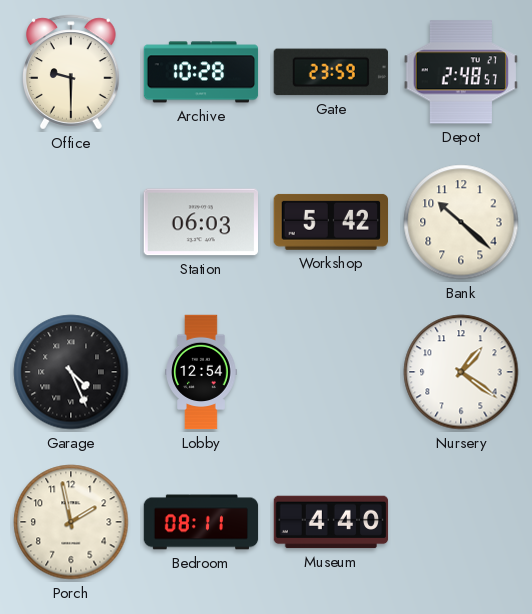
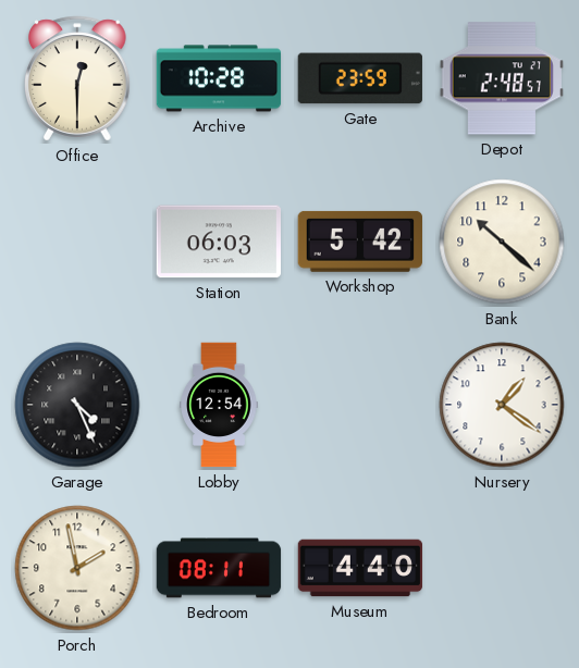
Office: 9:30 -> 12:30 (77, 78)
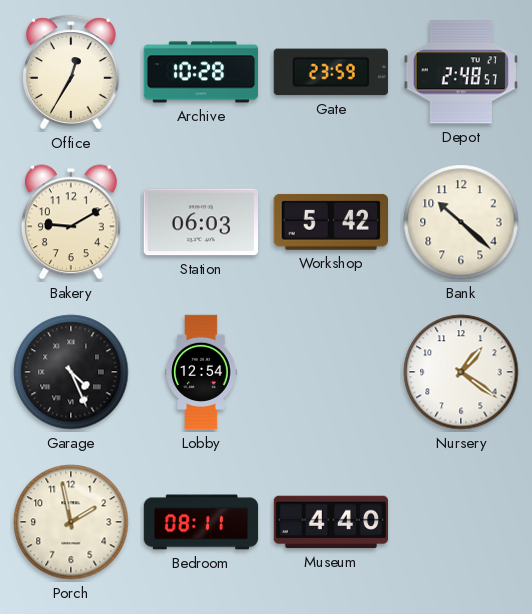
Office: 12:30 -> 12:35 (71, 72)
Bakery: none -> 9:10 (71, 222)
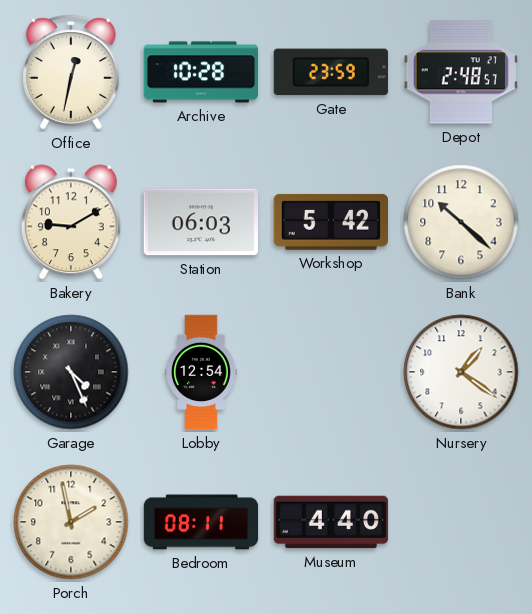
Office: 12:35 -> 12:32 (71, 72)
